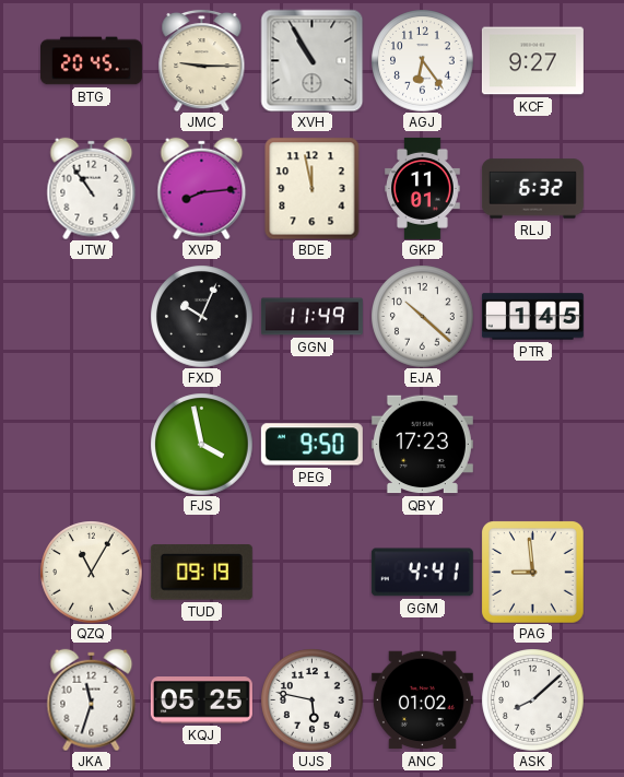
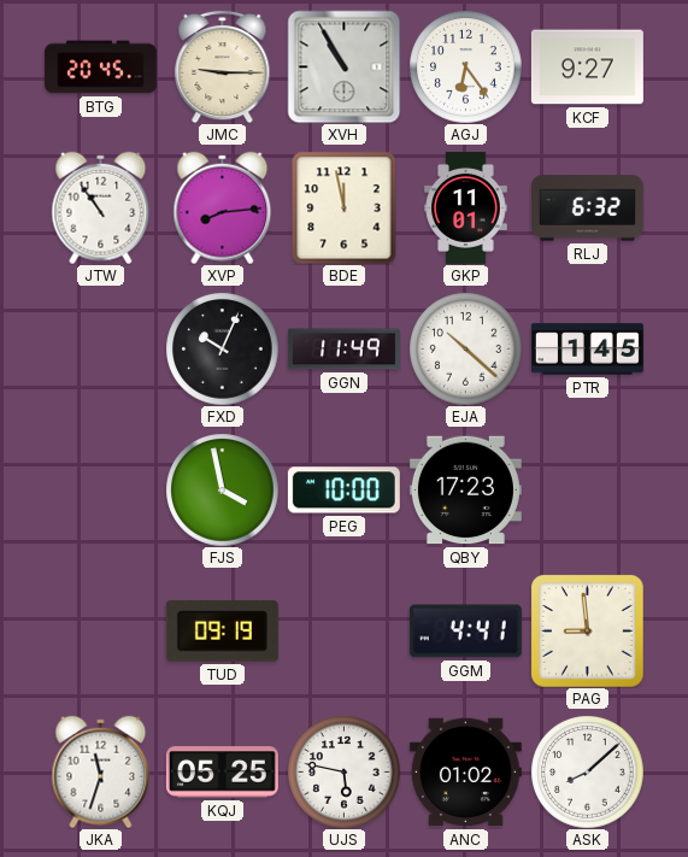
PEG: 9:50 -> 10:00 (343, 491)
QZQ: 11:05 -> none (91, 572)
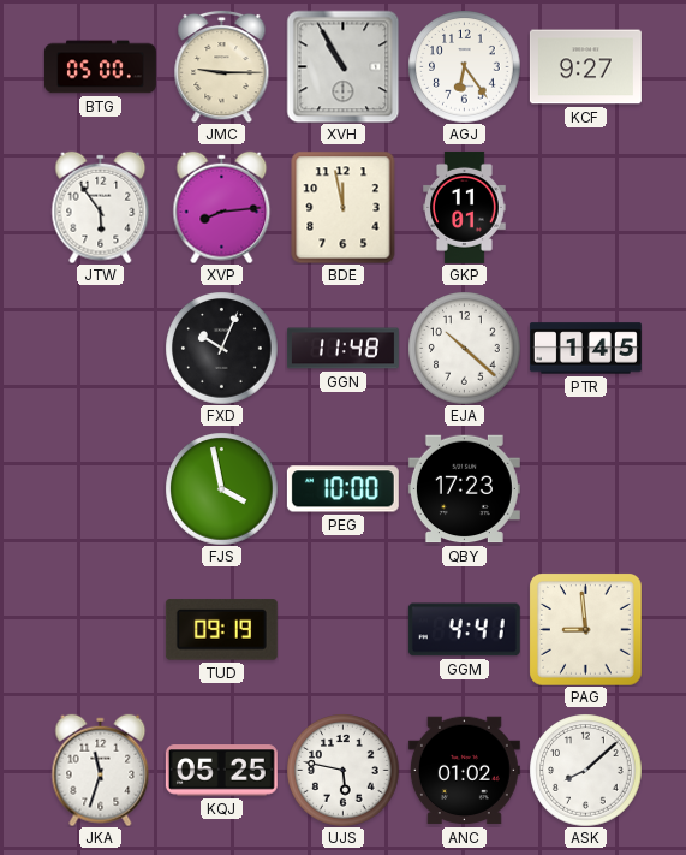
BTG: 20:45 -> 05:00 (100, 67)
JTW: 10:54 -> 5:54 (101, 207)
RLJ: 6:32 -> none (587, 209)
GGN: 11:49 -> 11:48 (342, 349)
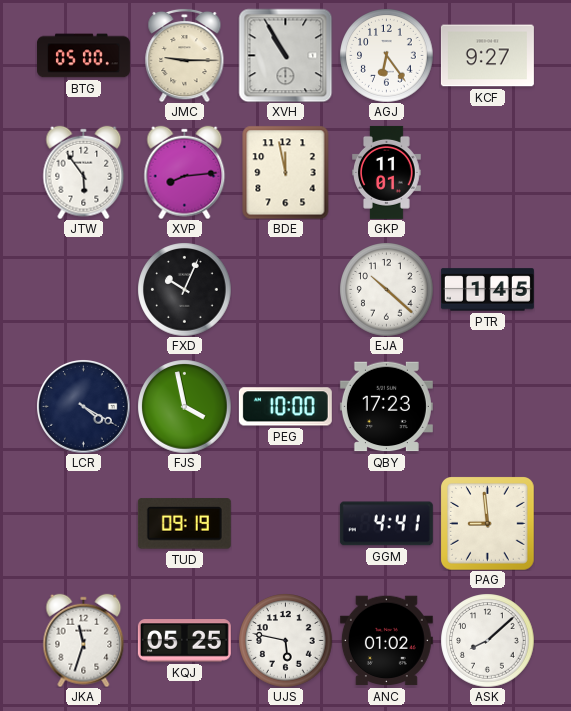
GGN: 11:48 -> none (342, 349)
LCR: none -> 4:20 (84, 407)
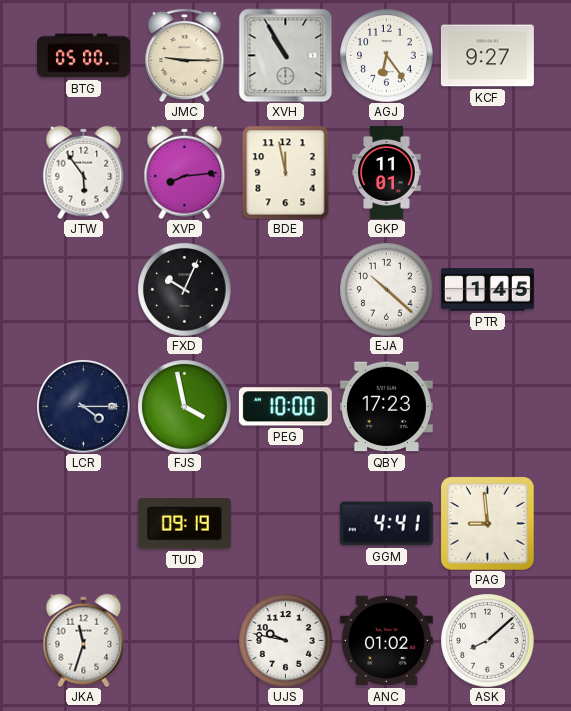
LCR: 4:20 -> 4:15 (84, 407)
KQJ: 05:25 -> none (184, 641)
UJS: 5:47 -> 9:47 (285, 640)
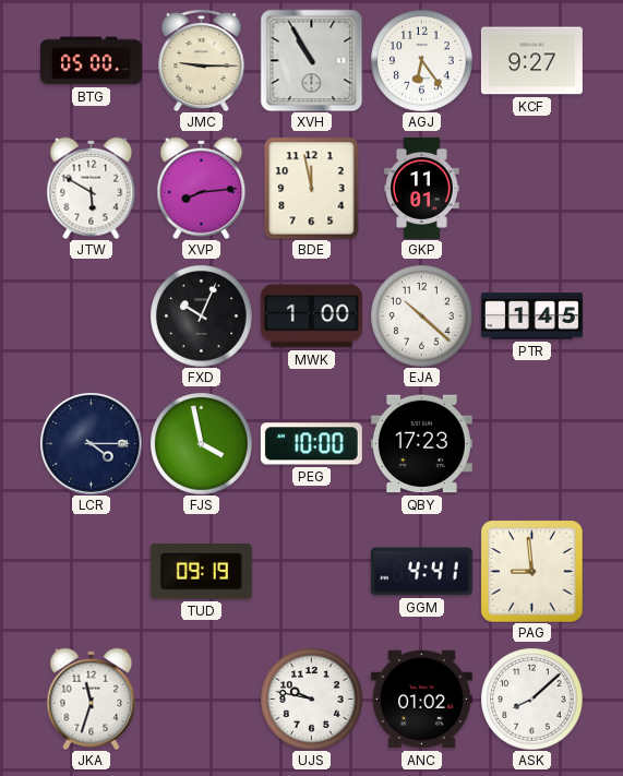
JTW: 5:54 -> 5:50 (92, 188)
MWK: none -> 1:00 (311, 317)
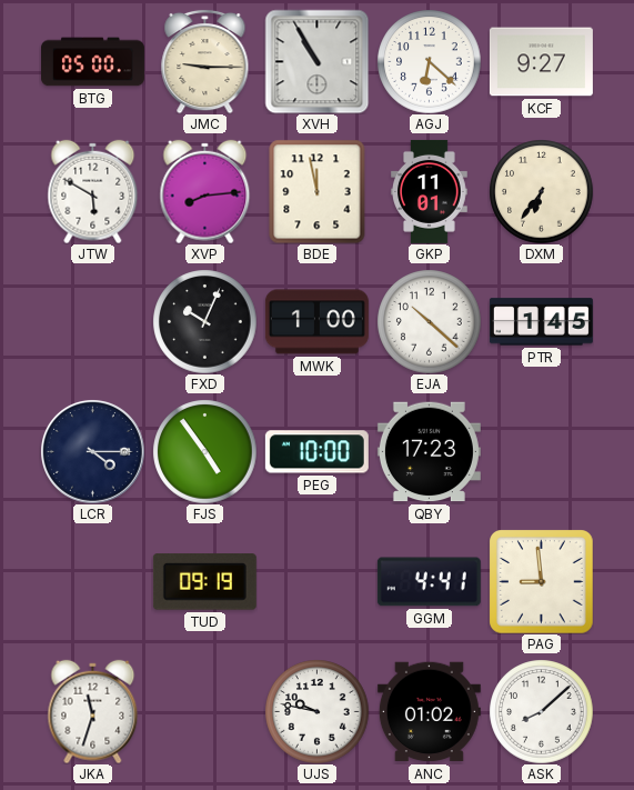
AGJ: 6:24 -> 6:22 (429, 61)
DXM: none -> 6:36 (541, 191)
FJS: 3:58 -> 4:54 (204, 451)
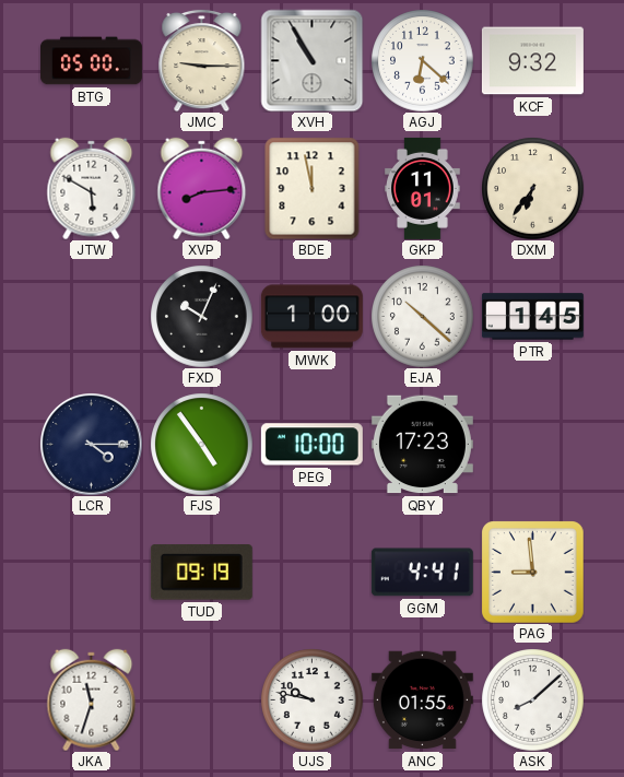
KCF: 9:27 -> 9:32 (532, 61)
ANC: 01:02 -> 01:55 (422, 701)
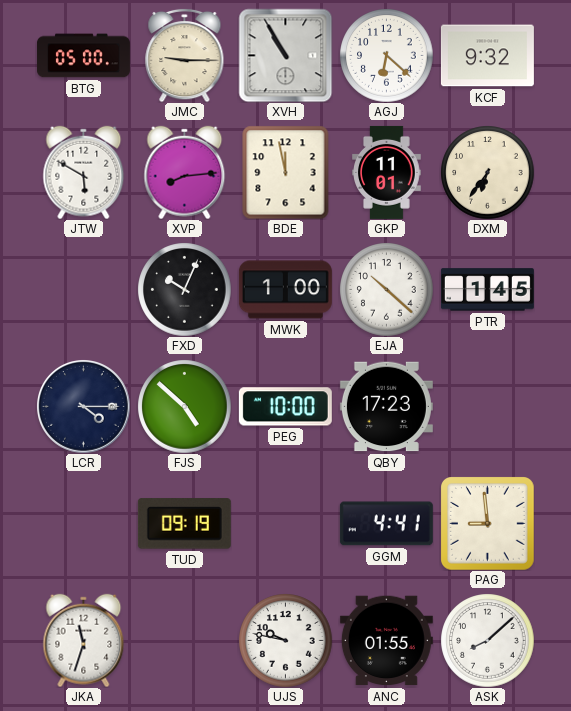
FJS: 4:54 -> 4:52 (184, 406)
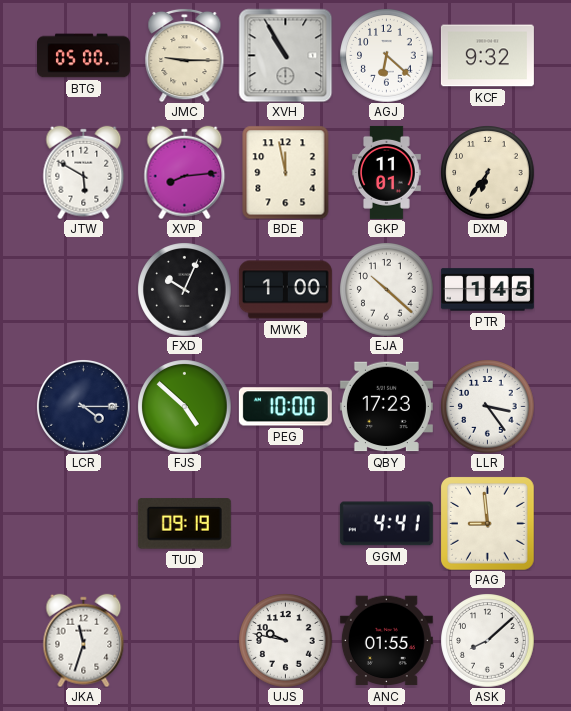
LLR: none -> 3:24 (487, 406)
